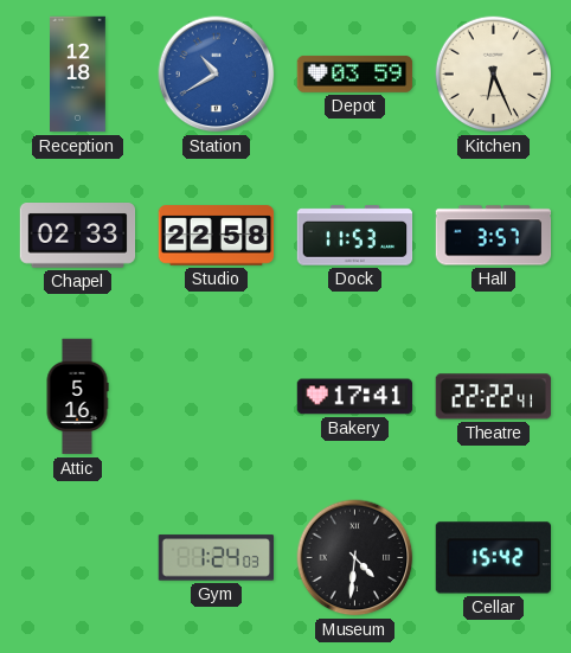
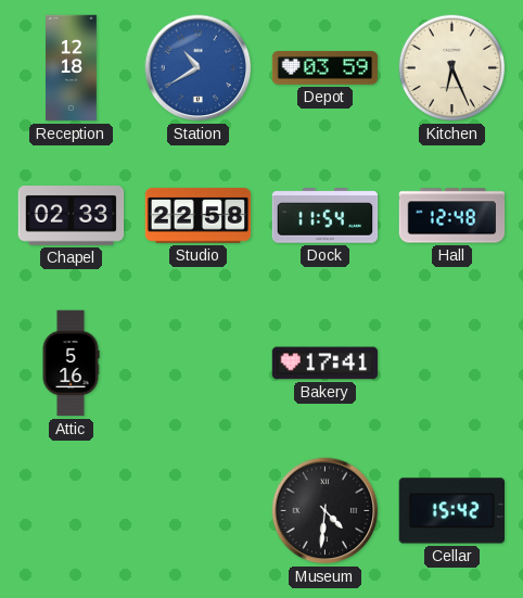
Dock: 11:53 -> 11:54 (326, 216)
Hall: 3:57 -> 12:48 (452, 216)
Theatre: 22:22 -> none (493, 397)
Gym: 1:24 -> none (216, 558)
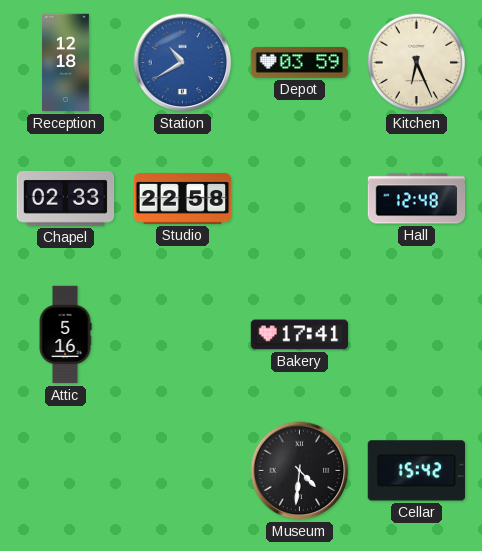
Dock: 11:54 -> none (326, 216)
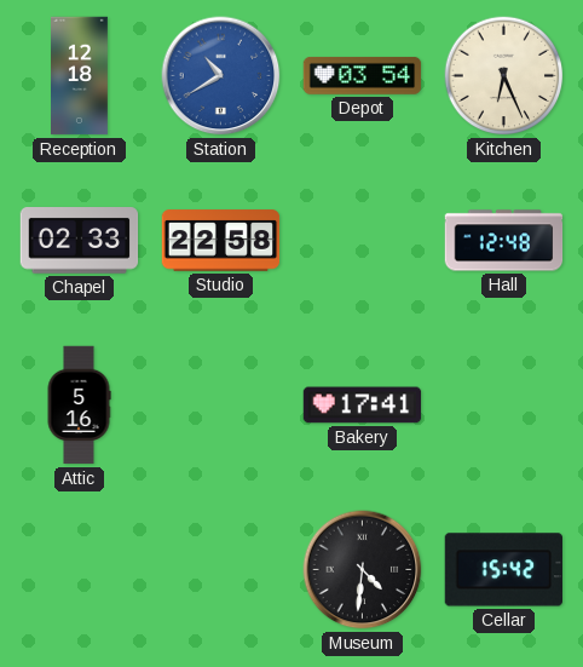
Depot: 03:59 -> 03:54 (363, 75)
